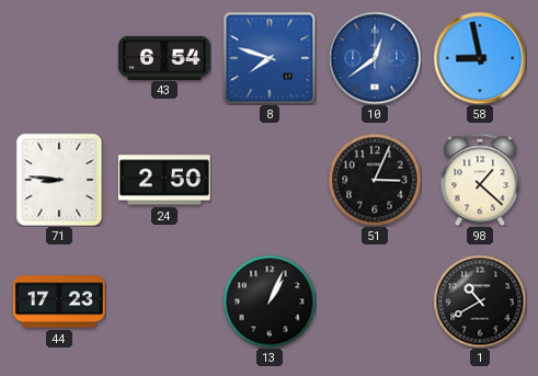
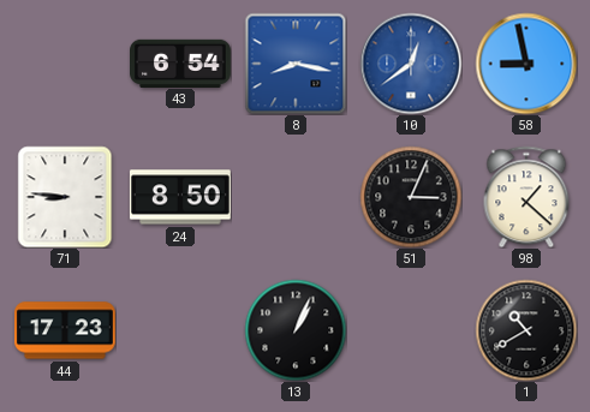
8: 7:48 -> 8:17 (296, 64)
24: 2:50 -> 8:50 (180, 197)
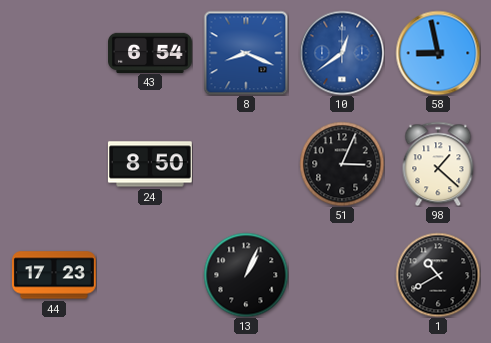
8: 8:17 -> 8:19 (246, 53)
71: 8:46 -> none (65, 197)
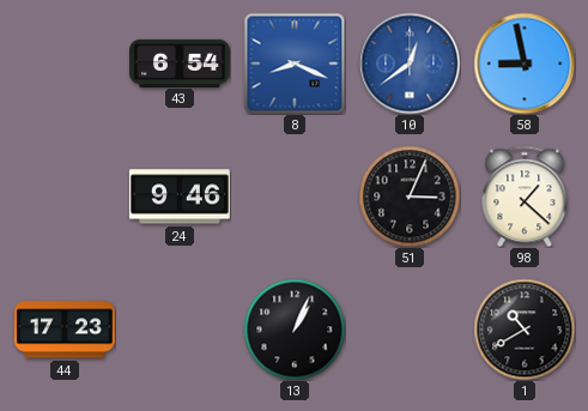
24: 8:50 -> 9:46 (180, 197)
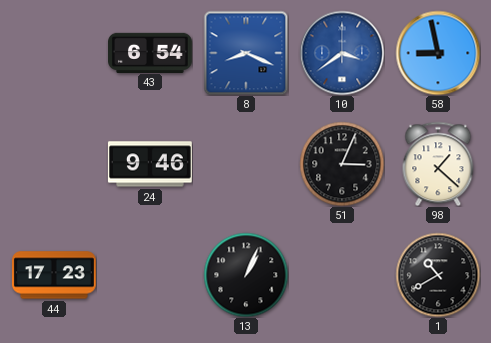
10: 12:39 -> 3:39 (342, 53)
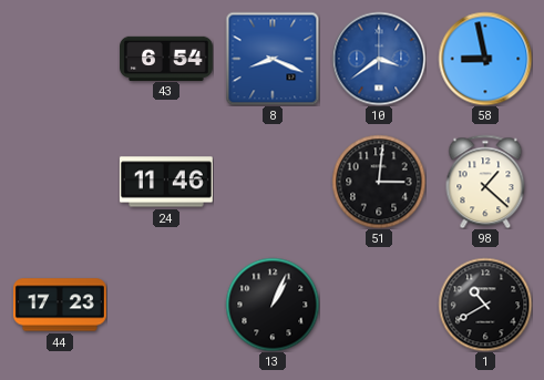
24: 9:46 -> 11:46 (166, 182)
51: 3:04 -> 3:01 (379, 182)
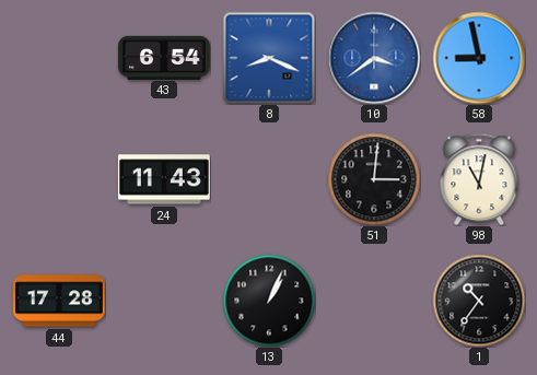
24: 11:46 -> 11:43 (164, 179)
98: 1:22 -> 11:02 (479, 179)
44: 17:23 -> 17:28 (59, 301)
1: 10:40 -> 10:36 (479, 301)
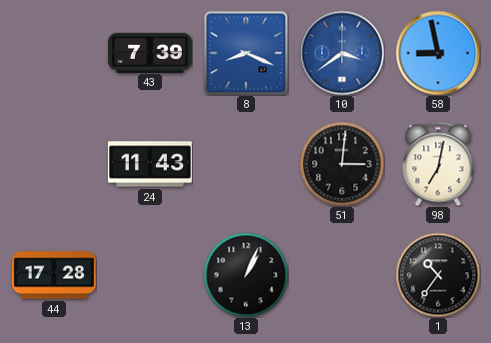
43: 6:54 -> 7:39 (151, 52)
98: 11:02 -> 7:02 (438, 164)
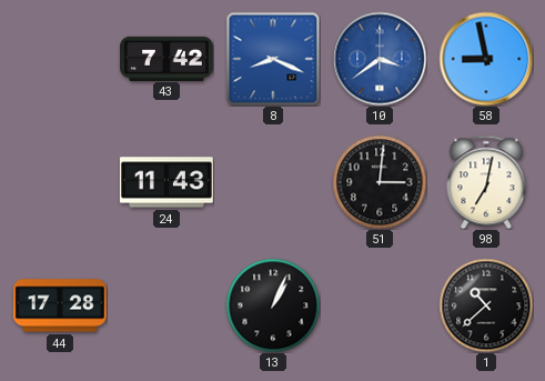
43: 7:39 -> 7:42 (168, 58)
1: 10:36 -> 10:38 (486, 305)
